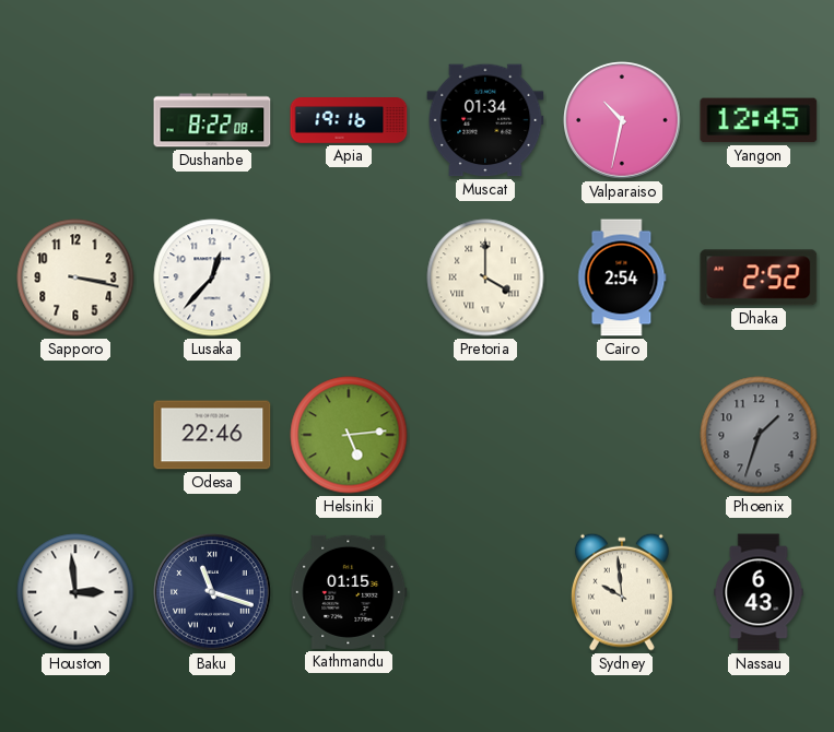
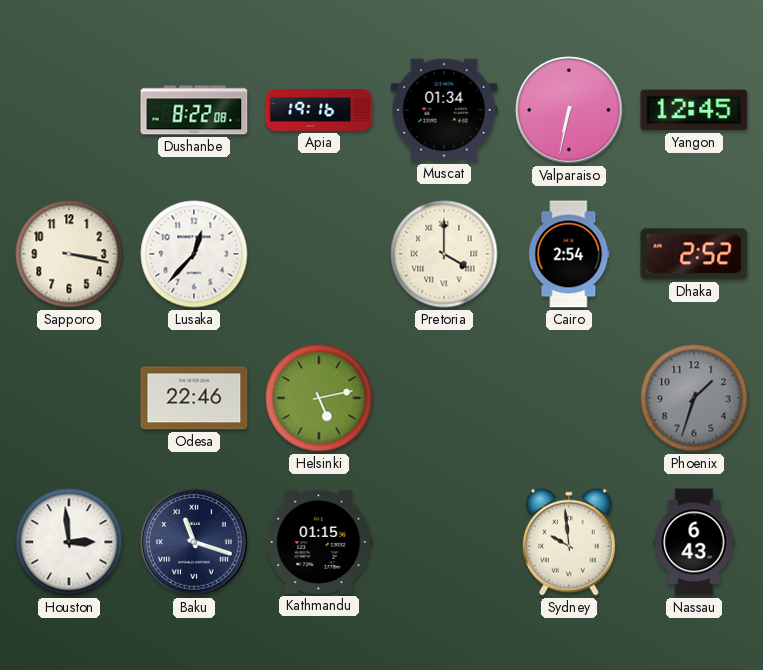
Valparaiso: 10:32 -> 6:32 (570, 111)
Helsinki: 5:14 -> 5:13 (319, 398)
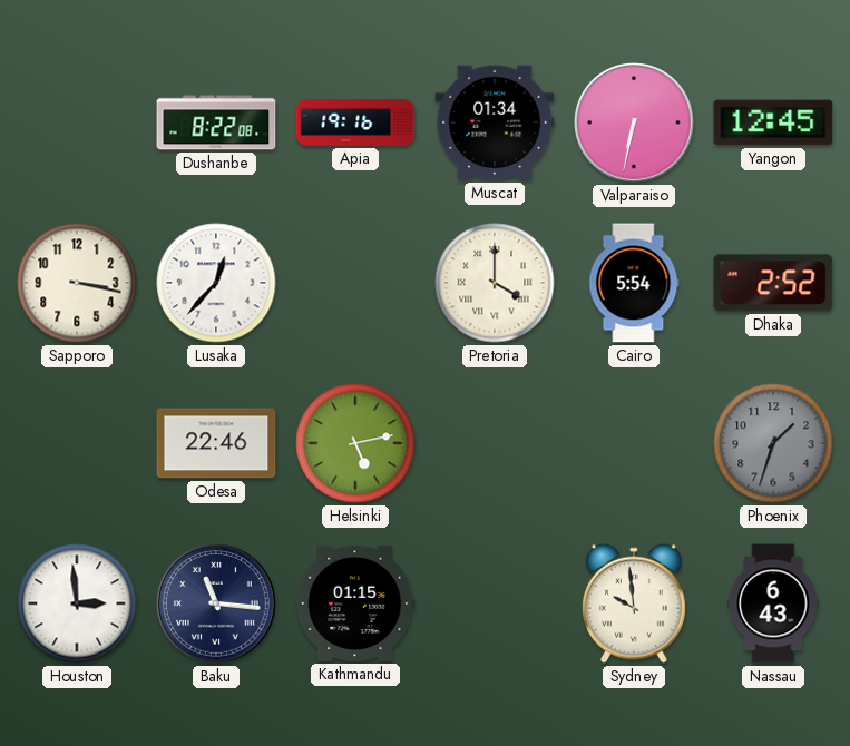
Cairo: 2:54 -> 5:54 (634, 283)
Baku: 11:18 -> 11:16 (217, 605)
